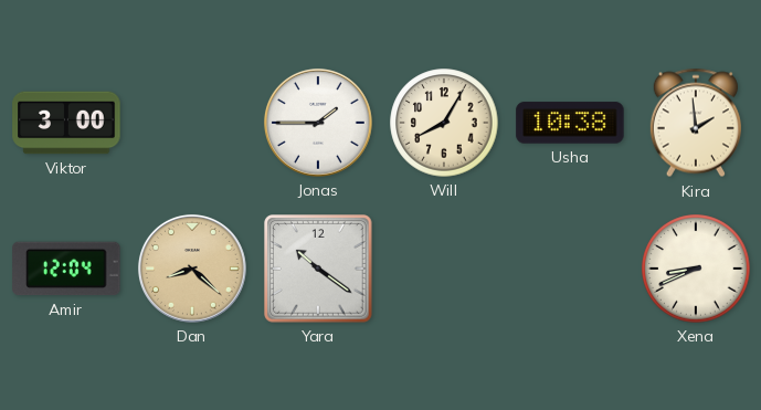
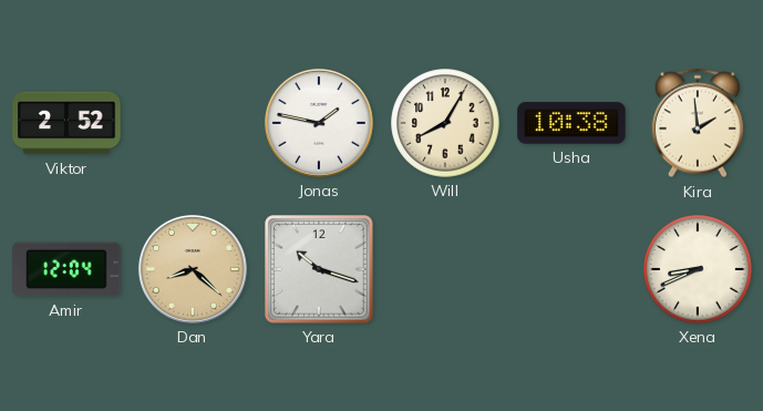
Viktor: 3:00 -> 2:52 (66, 123)
Jonas: 1:45 -> 1:47 (319, 123)
Yara: 10:21 -> 10:18 (319, 269)
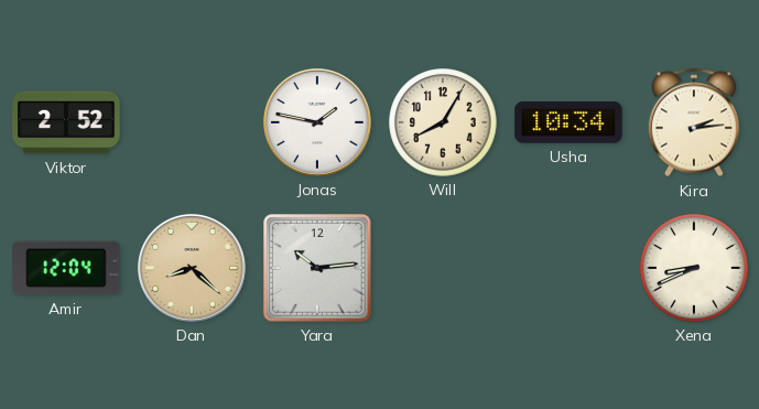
Usha: 10:38 -> 10:34 (568, 122)
Kira: 1:59 -> 2:14 (694, 122)
Yara: 10:18 -> 10:14 (317, 268)
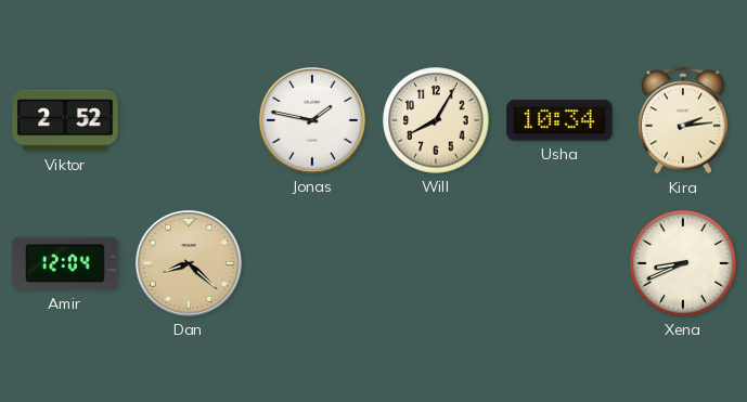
Yara: 10:14 -> none (317, 268)
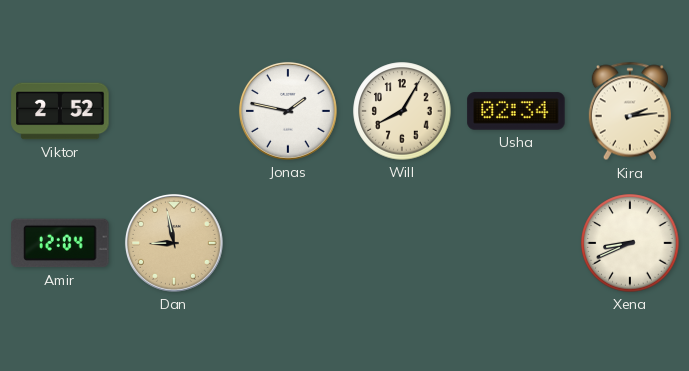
Usha: 10:34 -> 02:34 (516, 111)
Dan: 8:22 -> 8:58 (174, 243)
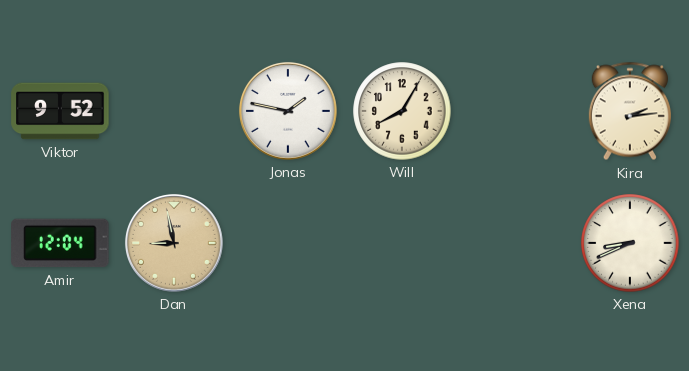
Viktor: 2:52 -> 9:52 (60, 111)
Usha: 02:34 -> none (516, 111)
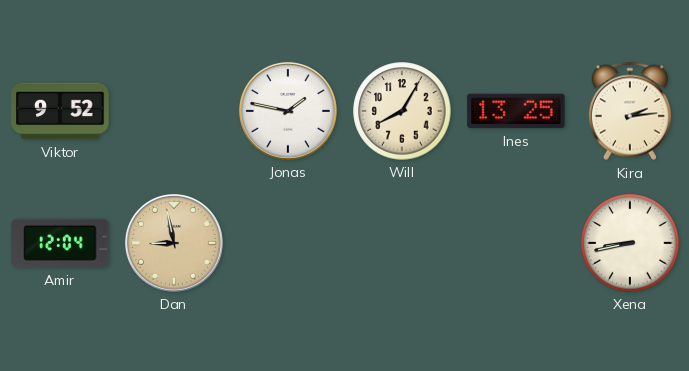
Ines: none -> 13:25 (516, 111)
Xena: 8:41 -> 8:43 (630, 243)
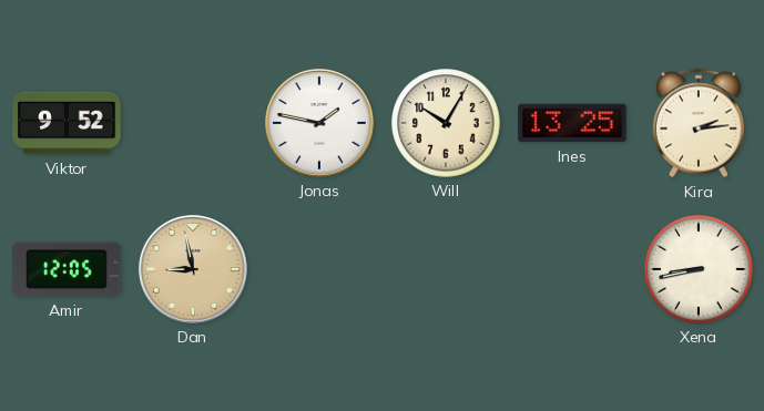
Will: 8:05 -> 10:05 (446, 123)
Amir: 12:04 -> 12:05 (67, 269)
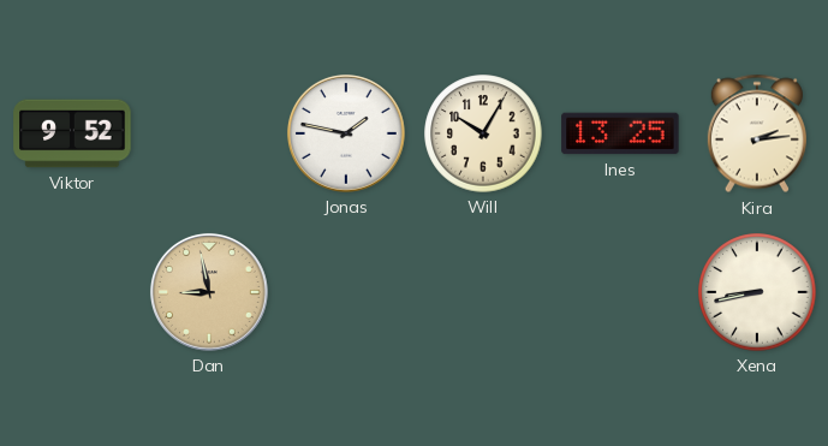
Amir: 12:05 -> none (67, 269)
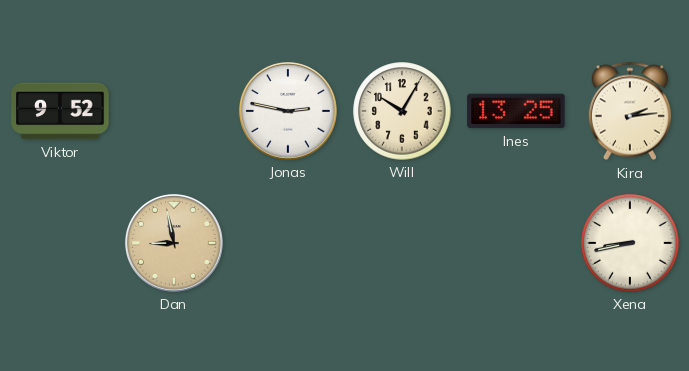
Jonas: 1:47 -> 2:47 (288, 111)
